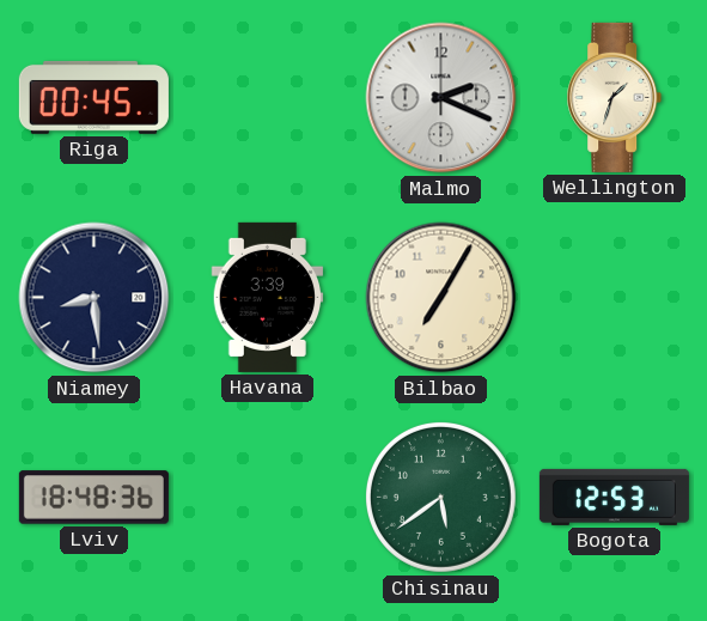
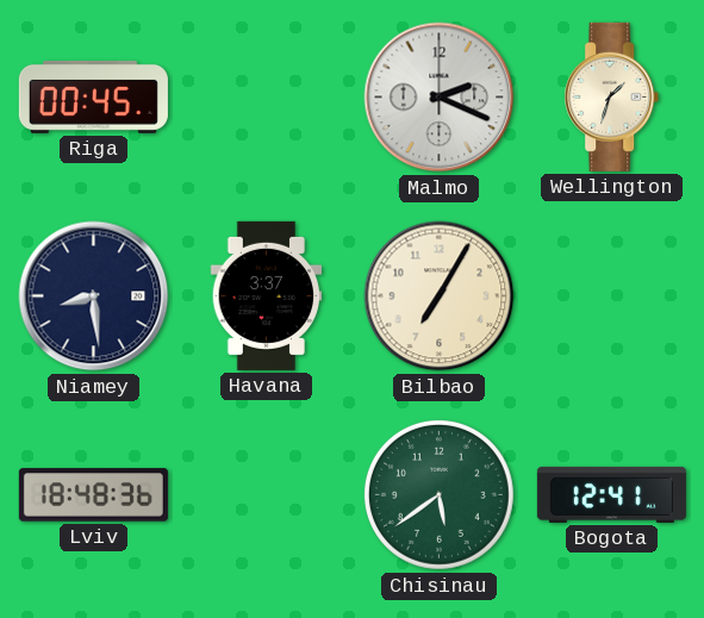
Havana: 3:39 -> 3:37 (267, 295)
Bogota: 12:53 -> 12:41 (611, 494)
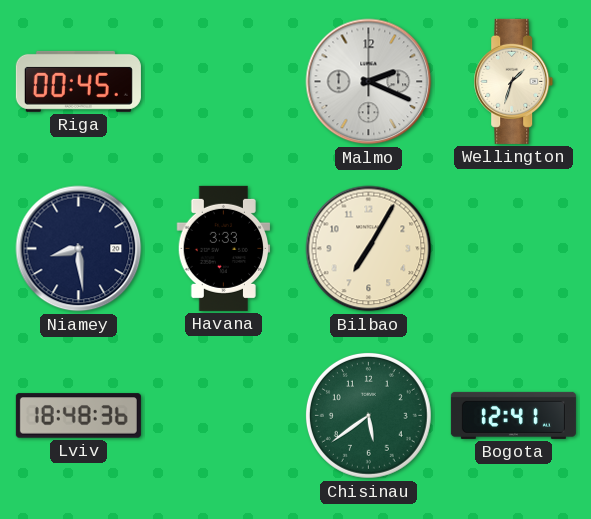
Havana: 3:37 -> 3:33 (224, 248)
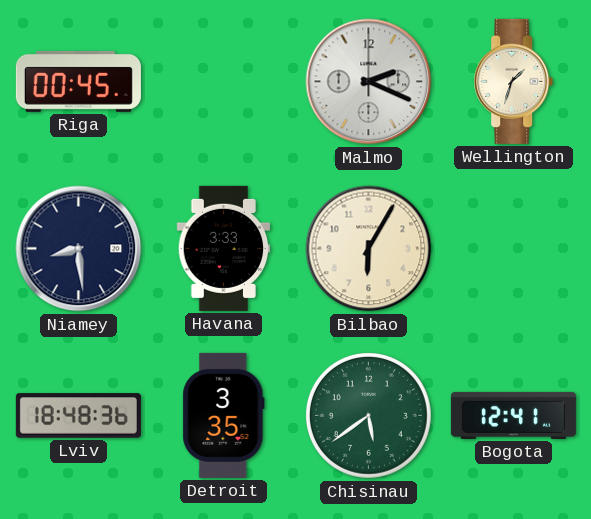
Bilbao: 7:05 -> 6:05 (369, 249)
Detroit: none -> 3:35 (224, 415)
